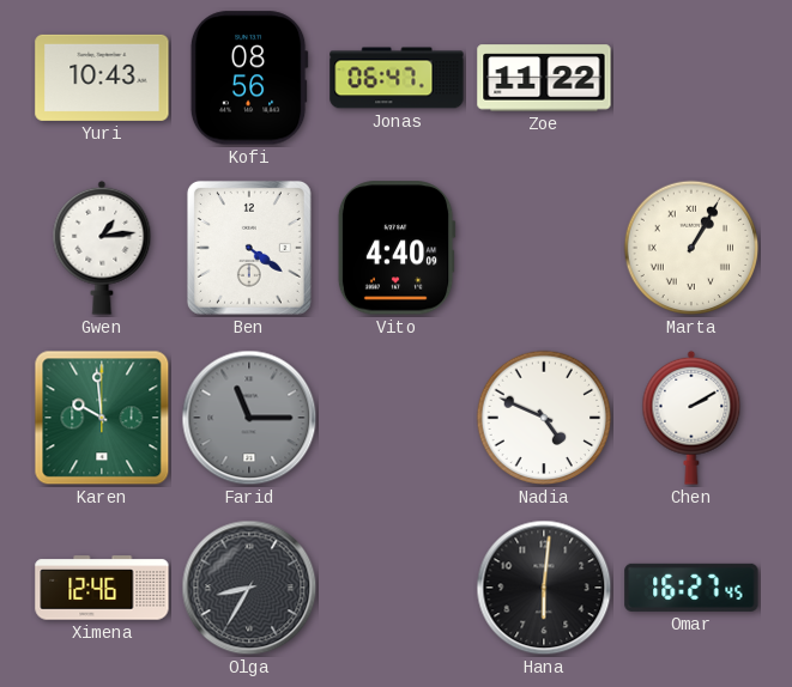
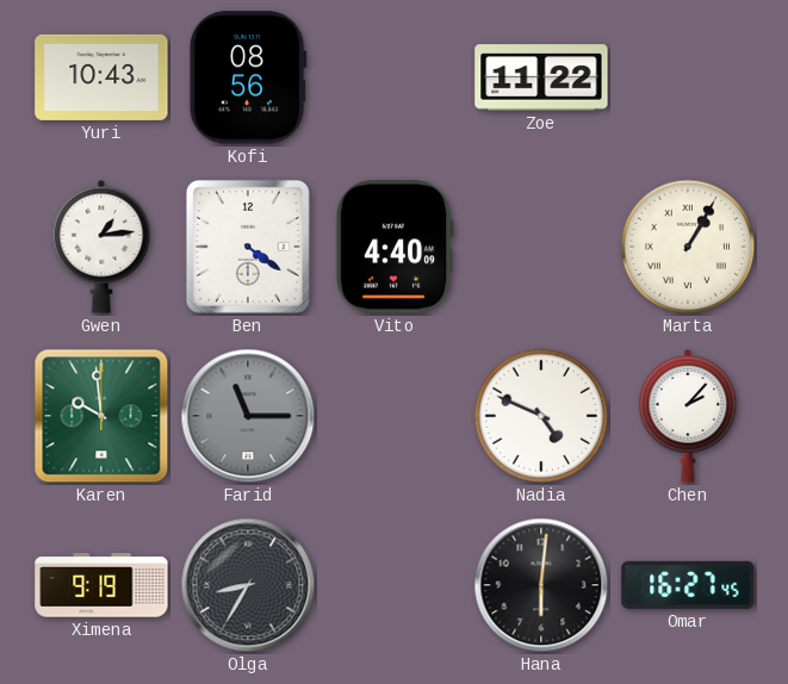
Jonas: 06:47 -> none (397, 78)
Chen: 2:10 -> 2:07 (688, 416)
Ximena: 12:46 -> 9:19 (101, 585)
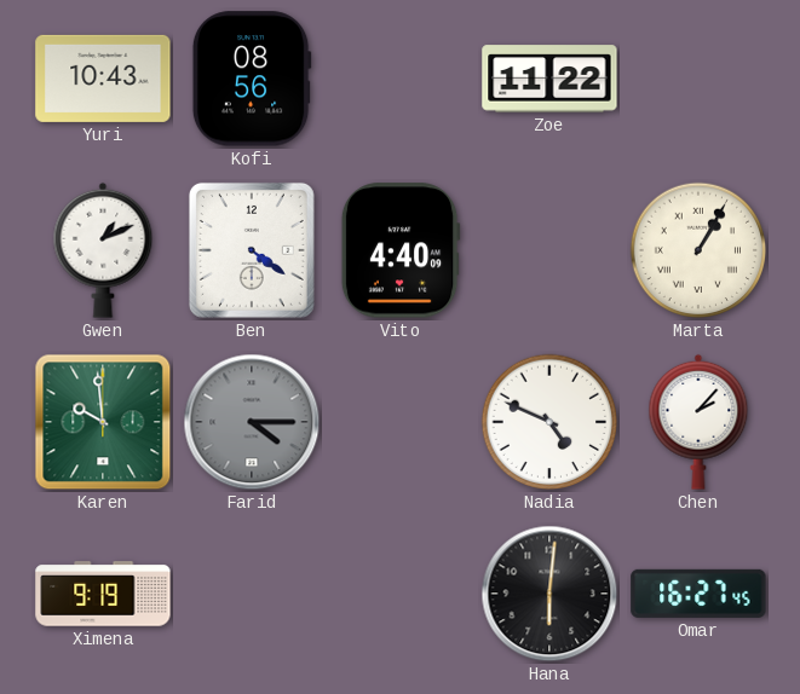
Gwen: 1:14 -> 1:11 (103, 250)
Farid: 11:15 -> 4:15 (252, 422)
Olga: 8:35 -> none (248, 585)
